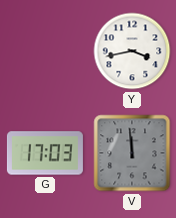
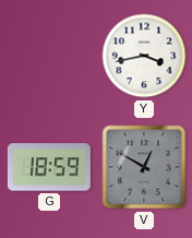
G: 17:03 -> 18:59 (49, 167)
V: 11:59 -> 12:50 (144, 167)
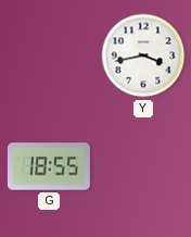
G: 18:59 -> 18:55 (49, 166)
V: 12:50 -> none (144, 167)
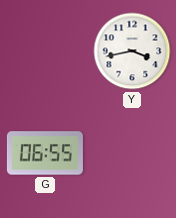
G: 18:55 -> 06:55 (45, 153)
